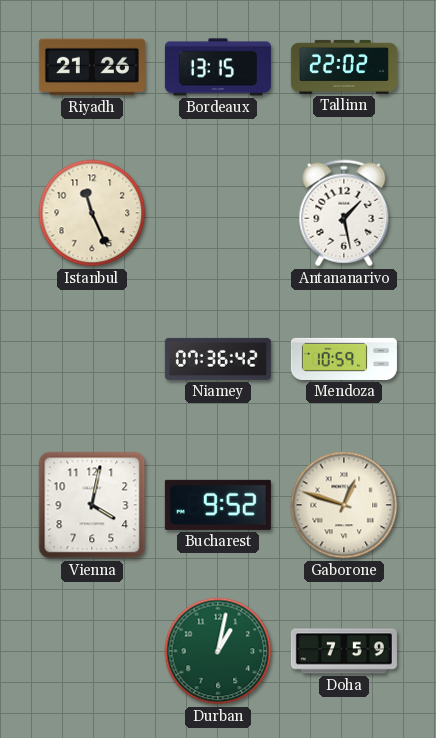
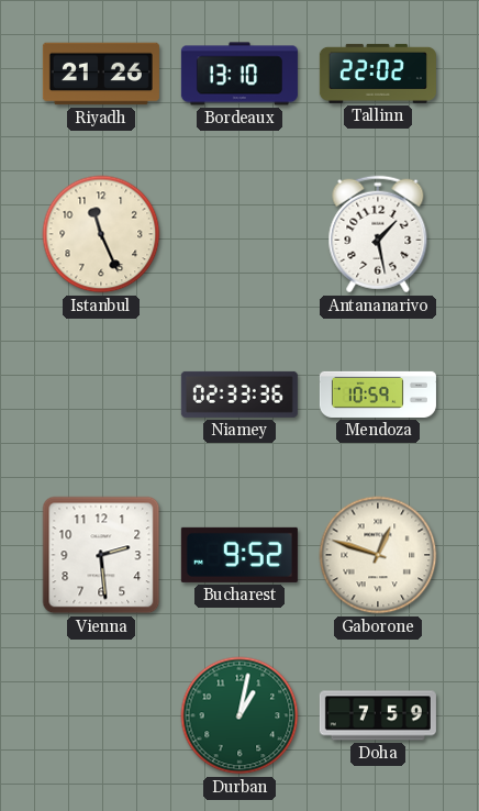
Bordeaux: 13:15 -> 13:10 (239, 74)
Niamey: 07:36 -> 02:33 (239, 395)
Vienna: 4:02 -> 2:29 (101, 555)
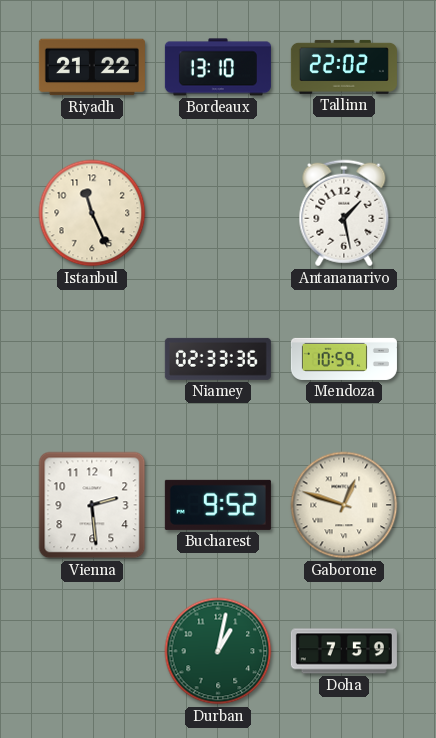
Riyadh: 21:26 -> 21:22 (92, 67)
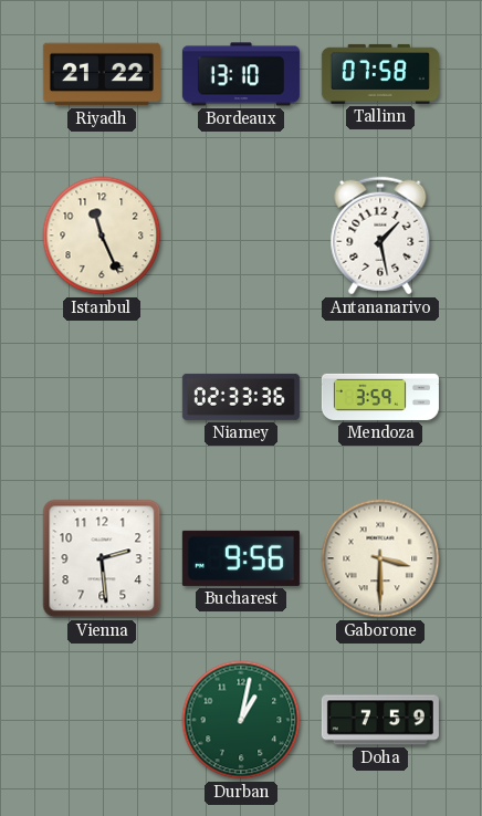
Tallinn: 22:02 -> 07:58 (380, 74)
Mendoza: 10:59 -> 3:59 (380, 397)
Bucharest: 9:52 -> 9:56 (241, 558)
Gaborone: 12:48 -> 3:30 (380, 558)
